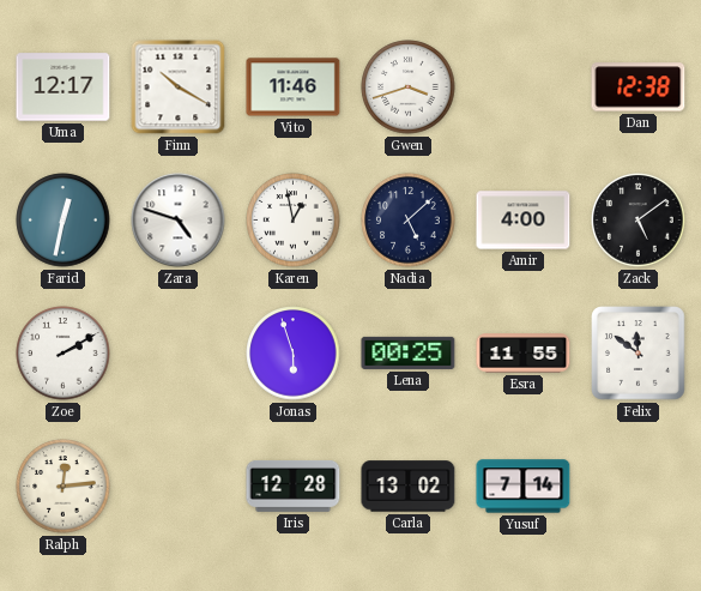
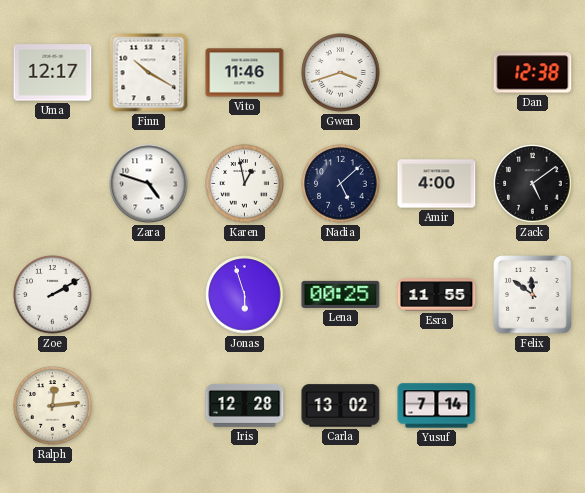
Farid: 12:32 -> none (64, 221)
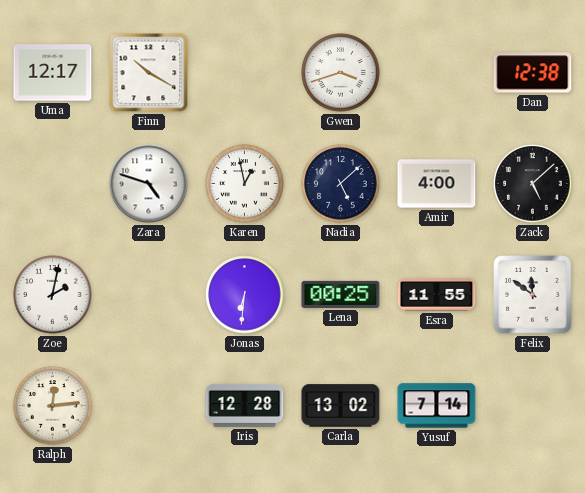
Vito: 11:46 -> none (245, 73)
Zack: 5:09 -> 5:08 (533, 184)
Zoe: 2:10 -> 2:02 (53, 295)
Jonas: 5:57 -> 6:31 (245, 295)
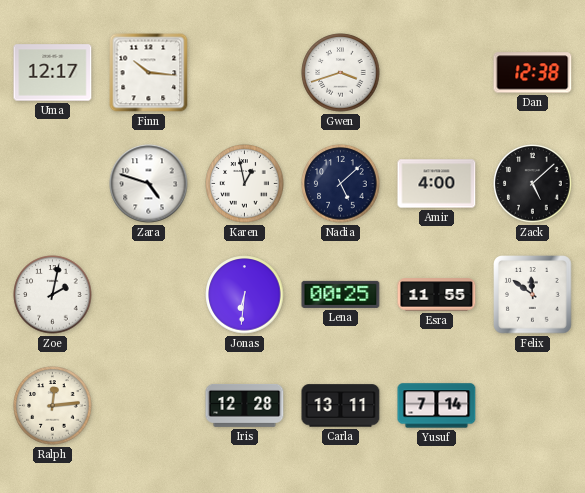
Finn: 10:20 -> 10:16 (149, 73)
Carla: 13:02 -> 13:11 (341, 406)
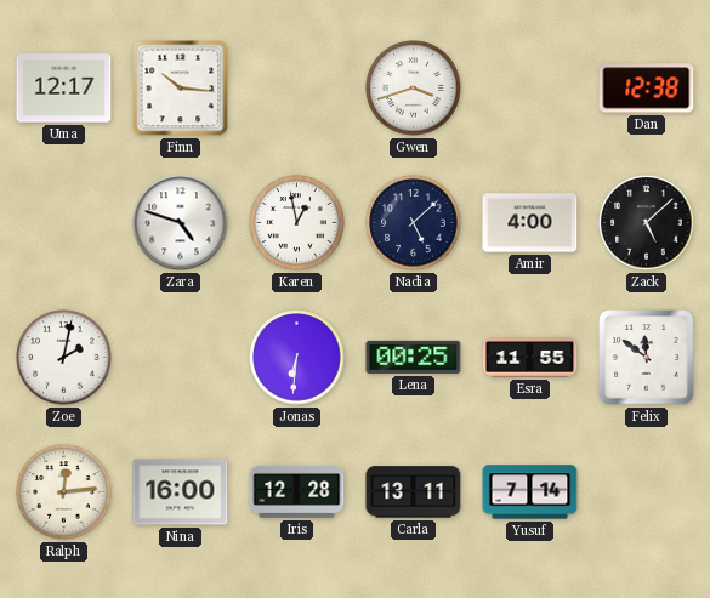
Nina: none -> 16:00 (181, 492)
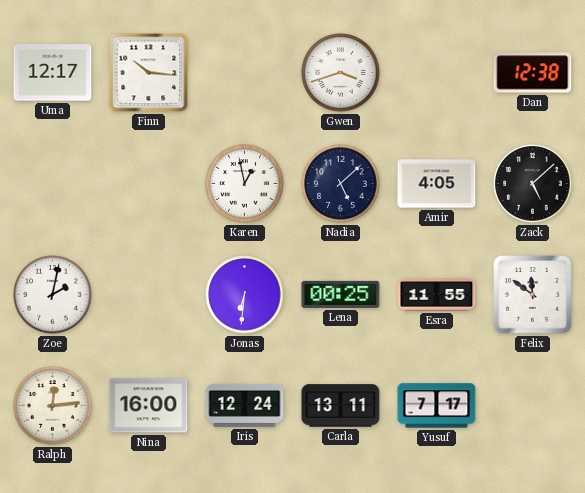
Zara: 4:48 -> none (181, 223)
Amir: 4:00 -> 4:05 (437, 184)
Iris: 12:28 -> 12:24 (245, 405)
Yusuf: 7:14 -> 7:17 (437, 406)
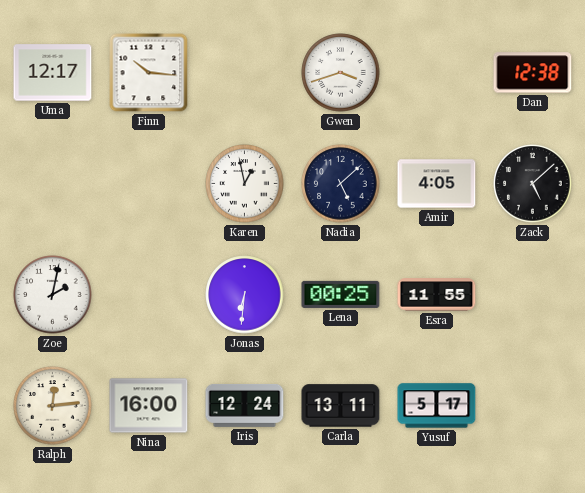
Felix: 11:51 -> none (533, 295)
Yusuf: 7:17 -> 5:17 (437, 406)
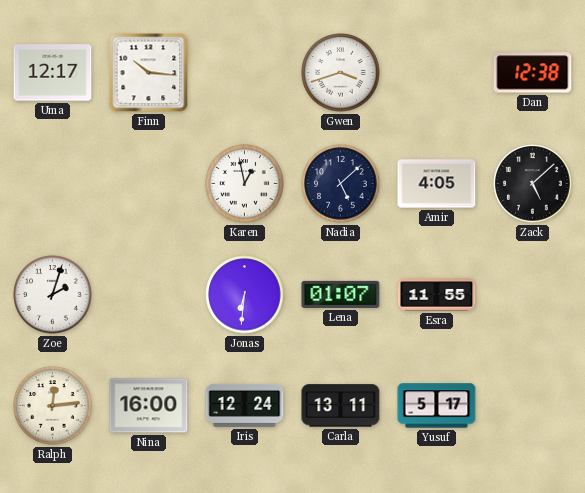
Zoe: 2:02 -> 2:03 (53, 295)
Lena: 00:25 -> 01:07 (341, 294)
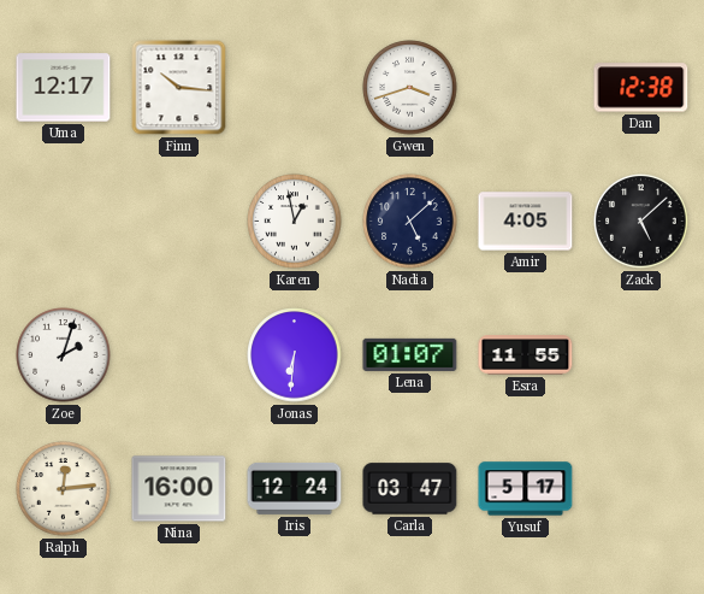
Carla: 13:11 -> 03:47 (410, 489)
